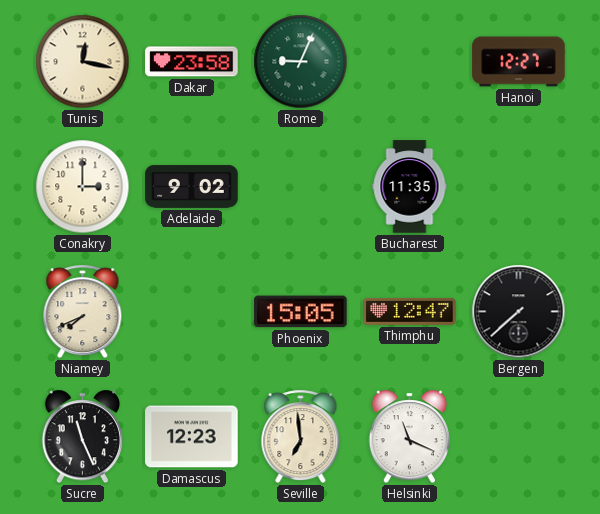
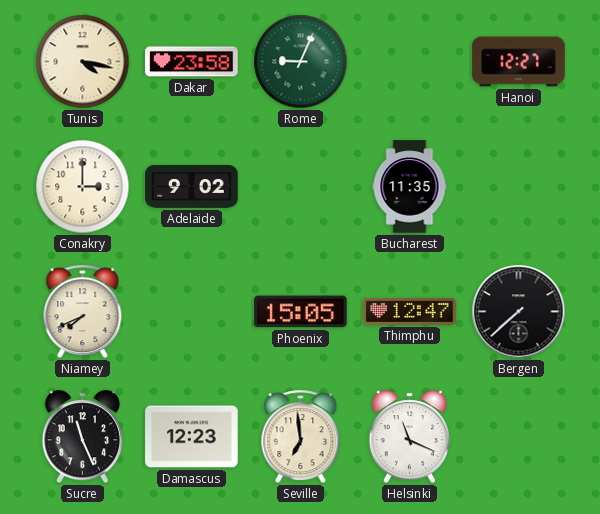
Tunis: 12:17 -> 4:17 (83, 62)
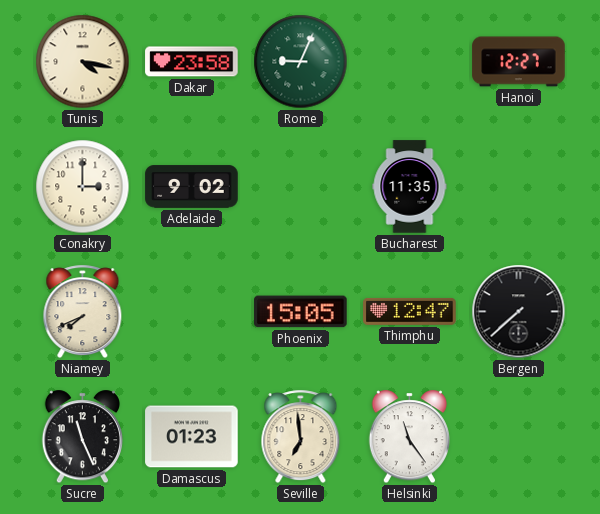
Damascus: 12:23 -> 01:23 (192, 437)
Helsinki: 11:19 -> 11:24 (409, 437)
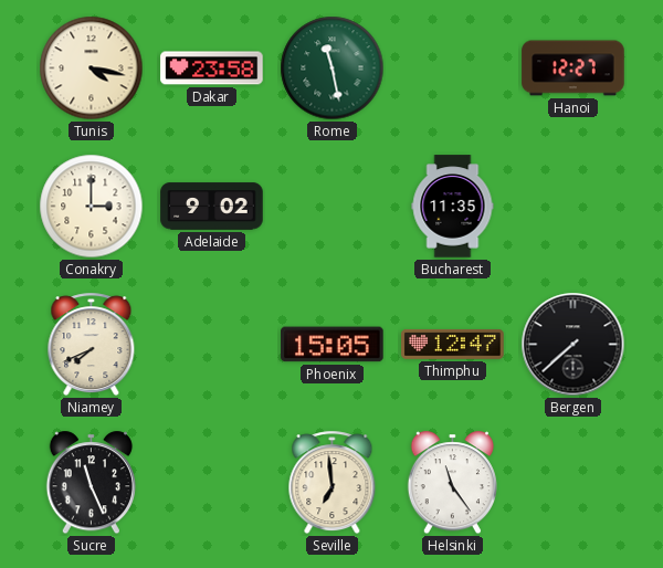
Rome: 9:04 -> 11:28 (333, 69)
Damascus: 01:23 -> none (192, 437)
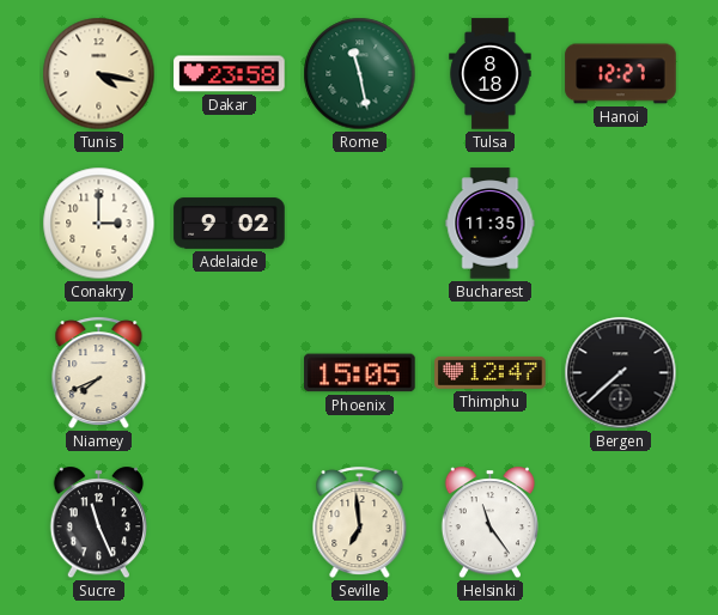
Tulsa: none -> 8:18 (491, 74)
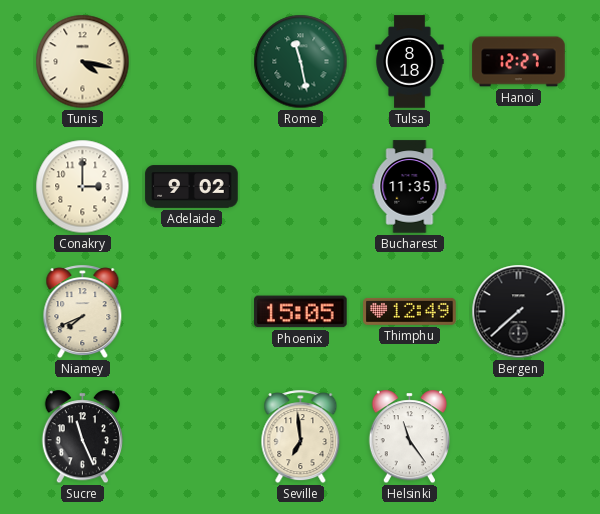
Dakar: 23:58 -> none (230, 74)
Thimphu: 12:47 -> 12:49 (410, 311)
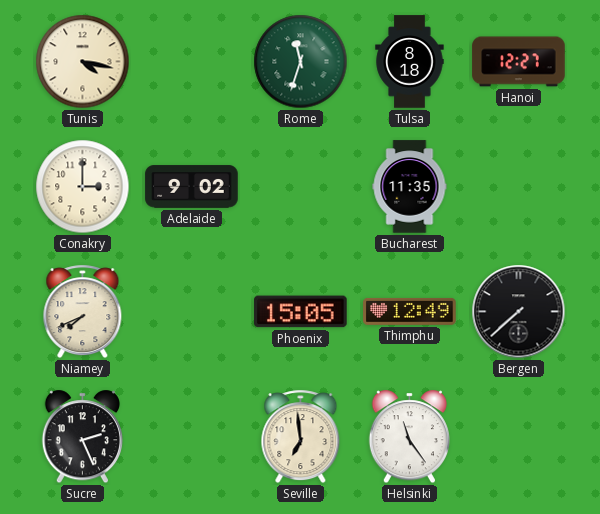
Rome: 11:28 -> 11:33 (301, 62)
Sucre: 11:26 -> 2:26 (82, 437)
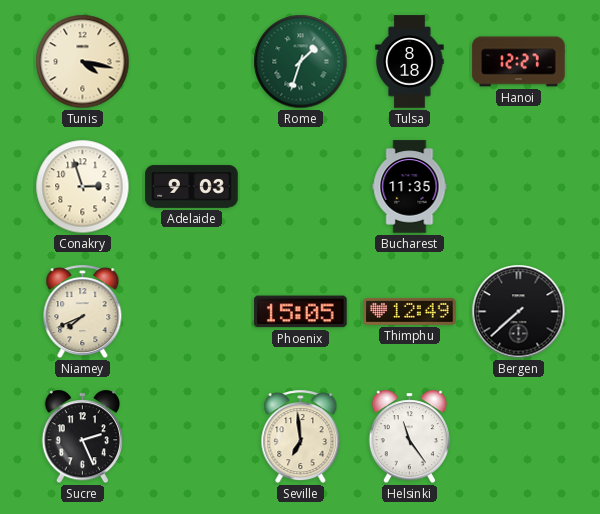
Rome: 11:33 -> 1:33 (301, 62)
Conakry: 3:00 -> 2:57 (83, 187)
Adelaide: 9:02 -> 9:03 (192, 187)
